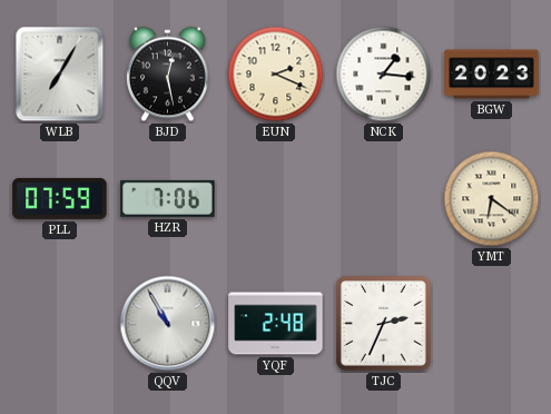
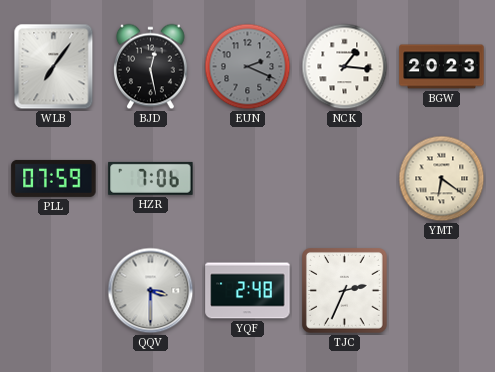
WLB: 7:05 -> 7:06 (54, 67)
EUN dial: cream -> grey (248, 67)
QQV: 10:55 -> 3:30 (151, 291)
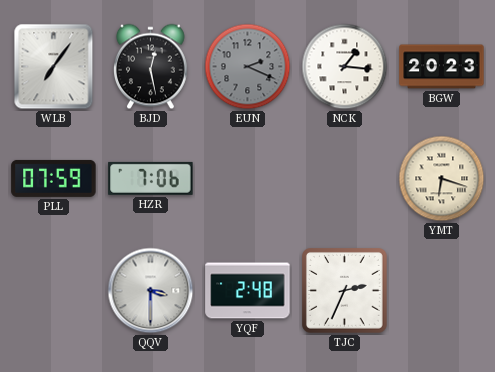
YMT: 6:21 -> 6:18 (442, 179)
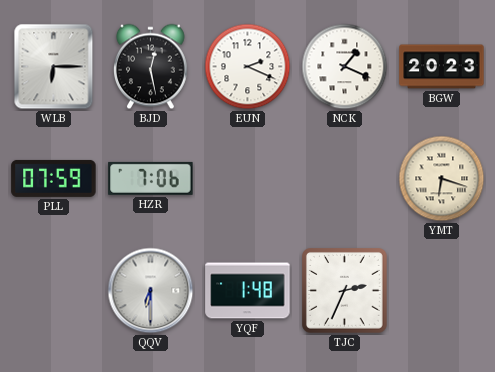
WLB: 7:06 -> 6:15 (54, 67)
EUN dial: grey -> white (248, 67)
NCK: 1:16 -> 1:19 (345, 67)
QQV: 3:30 -> 6:30 (151, 291)
YQF: 2:48 -> 1:48 (248, 291)
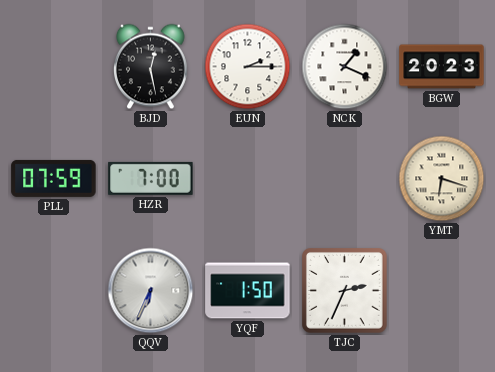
WLB: 6:15 -> none (54, 67)
EUN: 2:19 -> 2:15 (248, 67)
HZR: 7:06 -> 7:00 (151, 178)
QQV: 6:30 -> 6:34 (151, 291)
YQF: 1:48 -> 1:50 (248, 291)
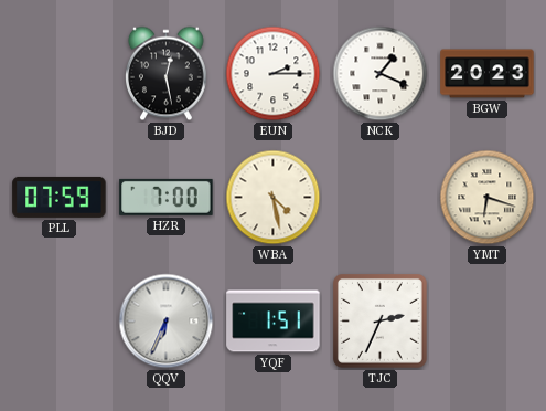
WBA: none -> 4:28 (274, 198)
YQF: 1:50 -> 1:51 (274, 322)
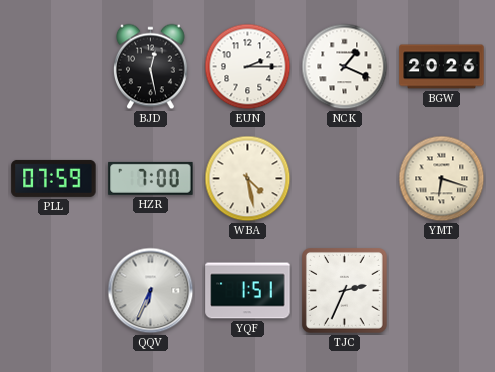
BGW: 20:23 -> 20:26 (442, 67)
